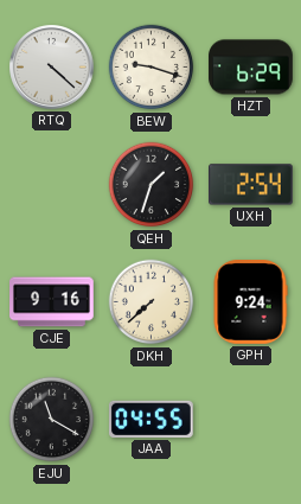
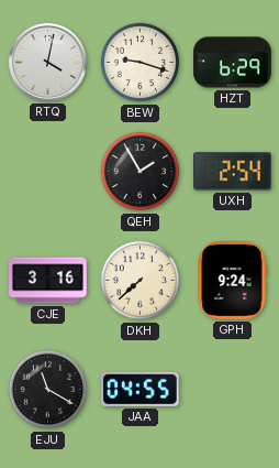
RTQ: 4:22 -> 4:02 (48, 63)
QEH: 1:33 -> 1:55 (141, 172)
CJE: 9:16 -> 3:16 (48, 281)
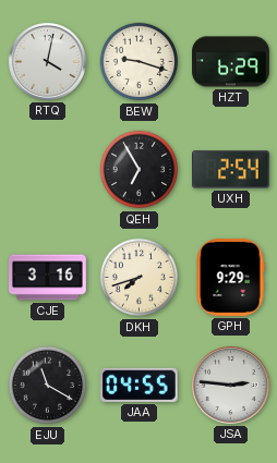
QEH: 1:55 -> 6:55 (140, 170)
DKH: 7:38 -> 7:42 (140, 278)
GPH: 9:24 -> 9:29 (230, 278)
JSA: none -> 2:46 (231, 386)
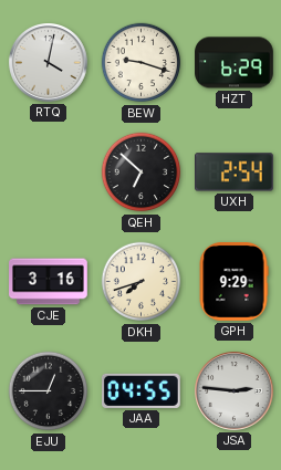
QEH: 6:55 -> 6:52 (142, 173)
EJU: 11:20 -> 12:45 (49, 391)
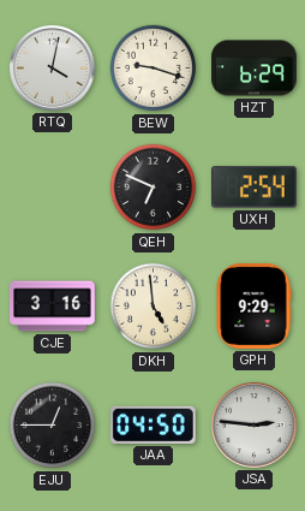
QEH: 6:52 -> 6:49 (154, 188)
DKH: 7:42 -> 4:59 (154, 307)
JAA: 04:55 -> 04:50 (154, 424)
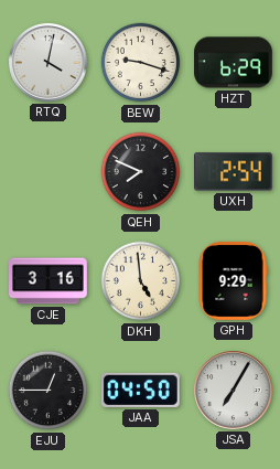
QEH: 6:49 -> 7:49 (141, 172)
JSA: 2:46 -> 7:05 (234, 391)
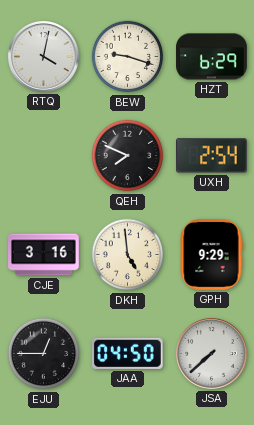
JSA: 7:05 -> 7:38 (212, 354)
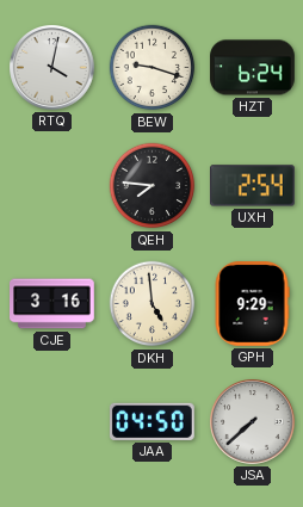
HZT: 6:29 -> 6:24 (253, 68)
QEH: 7:49 -> 7:46 (153, 186)
EJU: 12:45 -> none (44, 354)
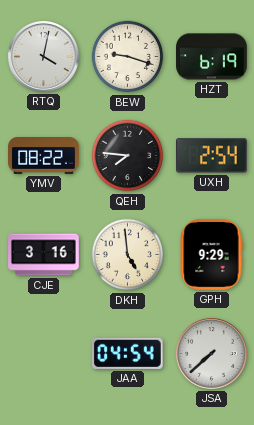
HZT: 6:24 -> 6:19 (212, 57)
YMV: none -> 08:22 (44, 156)
JAA: 04:50 -> 04:54 (128, 353)
